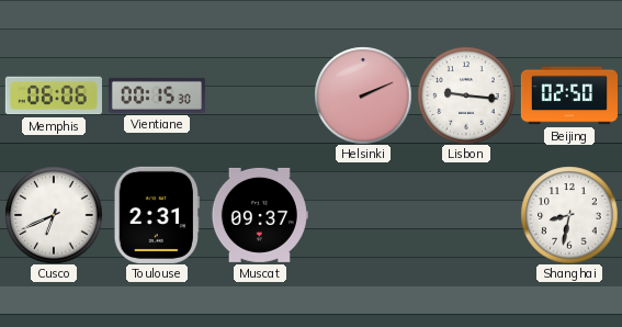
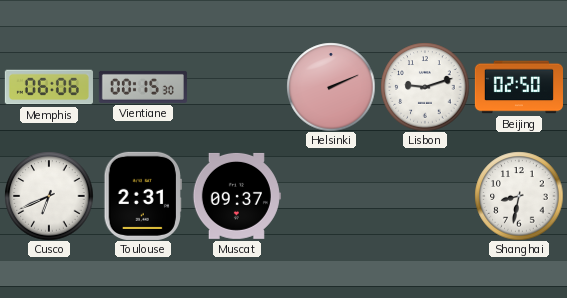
Lisbon: 9:16 -> 9:12 (425, 87)
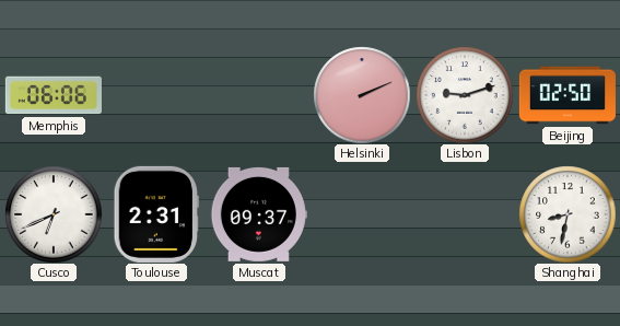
Vientiane: 00:15 -> none (143, 87)
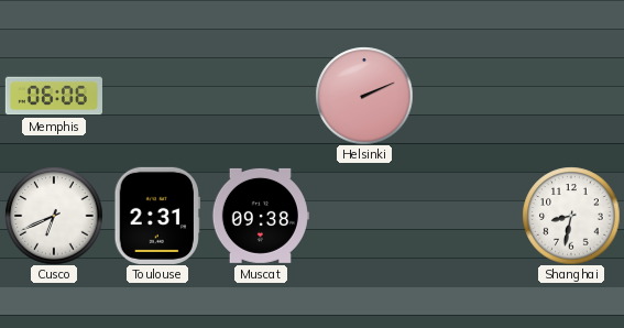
Lisbon: 9:12 -> none (465, 95)
Beijing: 02:50 -> none (568, 95)
Muscat: 09:37 -> 09:38 (261, 216)
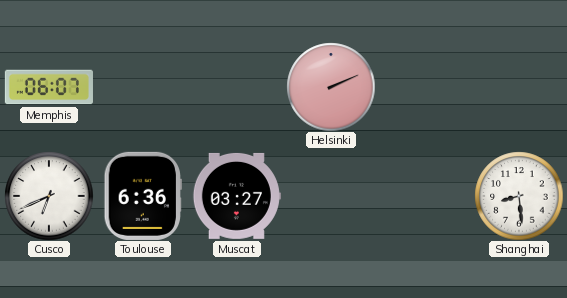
Memphis: 06:06 -> 06:07 (49, 87)
Toulouse: 2:31 -> 6:36 (142, 196)
Muscat: 09:38 -> 03:27 (237, 196)
Shanghai: 8:32 -> 8:29 (519, 196)
